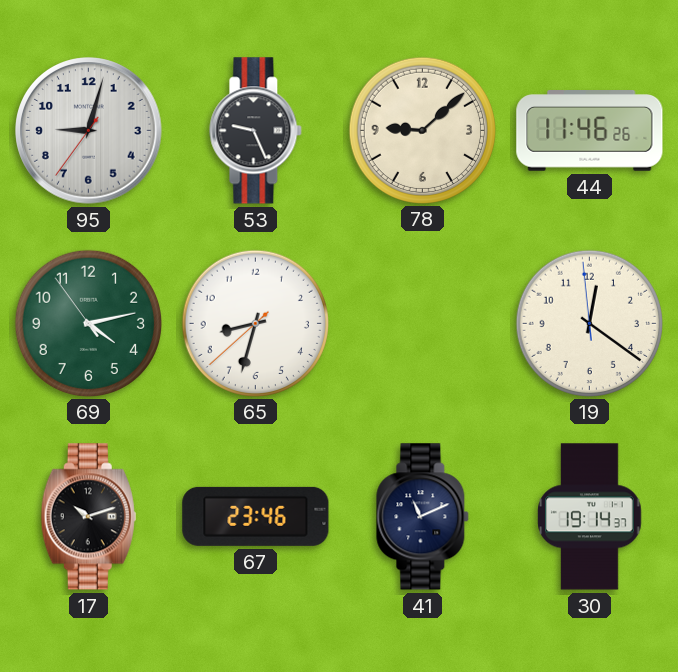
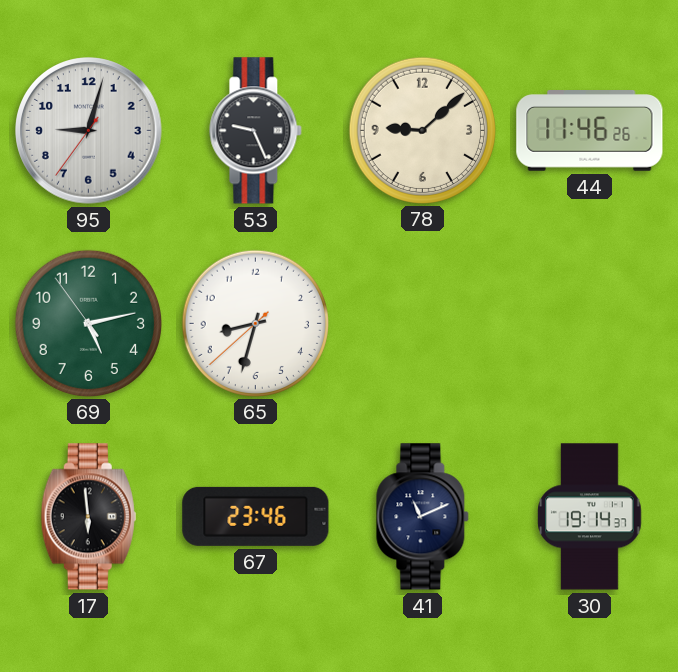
69: 4:12 -> 5:12 (88, 323)
19: 12:20 -> none (589, 323)
17: 10:12 -> 5:59 (88, 517)
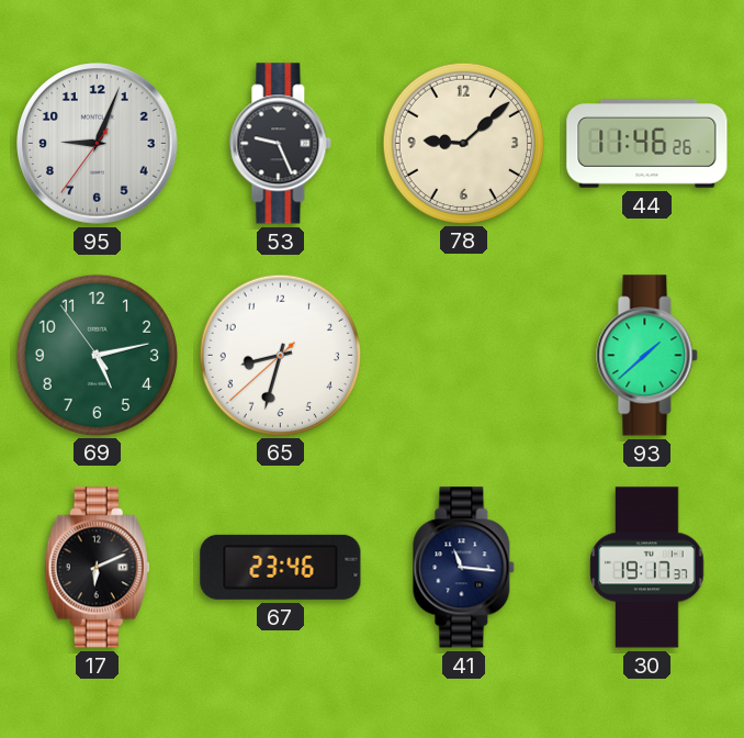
95: 9:02 -> 9:03 (98, 144)
93: none -> 1:38 (647, 356)
17: 5:59 -> 6:11 (97, 568)
41: 11:11 -> 11:16 (464, 568)
30: 19:14 -> 19:17 (647, 568)
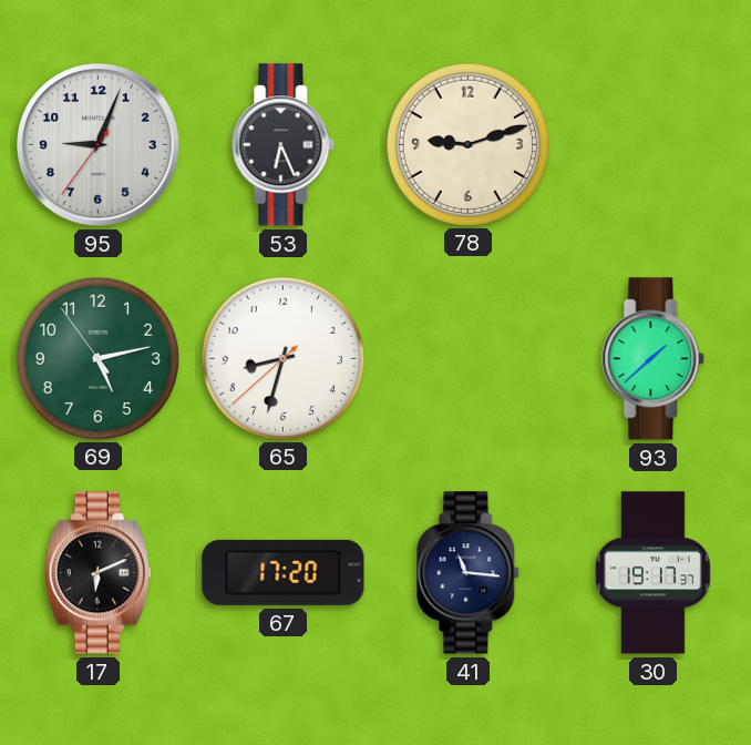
53: 9:26 -> 6:26 (284, 145)
78: 9:08 -> 9:12 (467, 144)
44: 11:46 -> none (647, 144)
67: 23:46 -> 17:20 (284, 572)
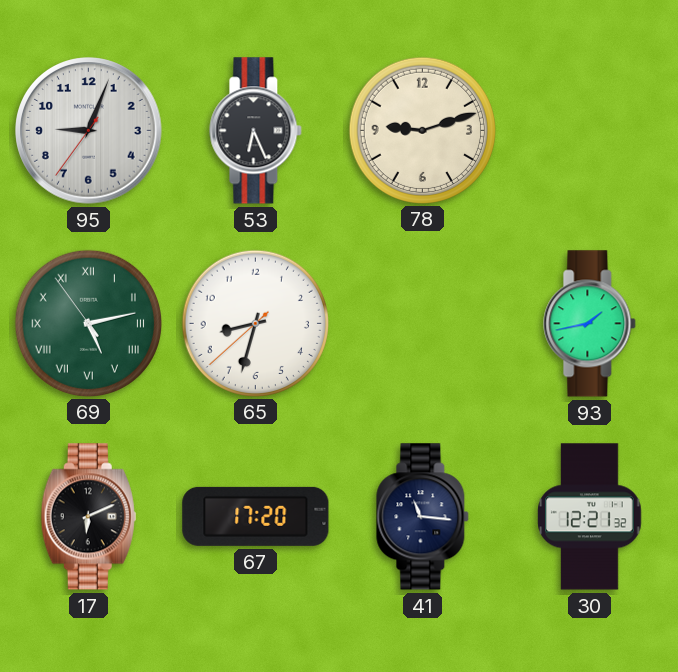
69 numerals: Arabic -> Roman (88, 323)
93: 1:38 -> 1:43 (590, 324)
30: 19:17 -> 12:21 (590, 517)
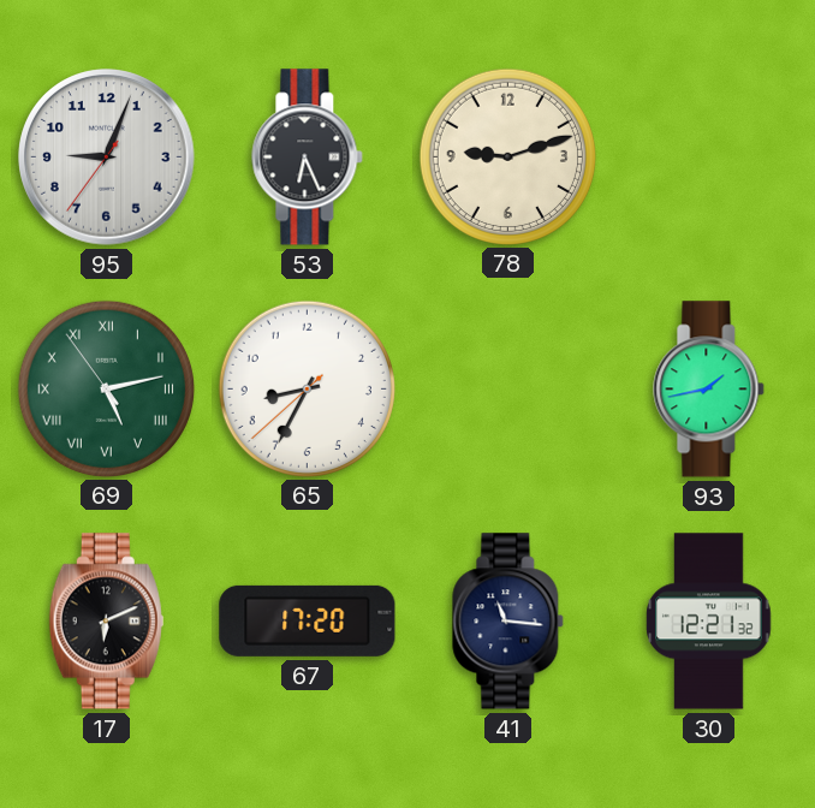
65: 8:32 -> 8:34 (307, 388)
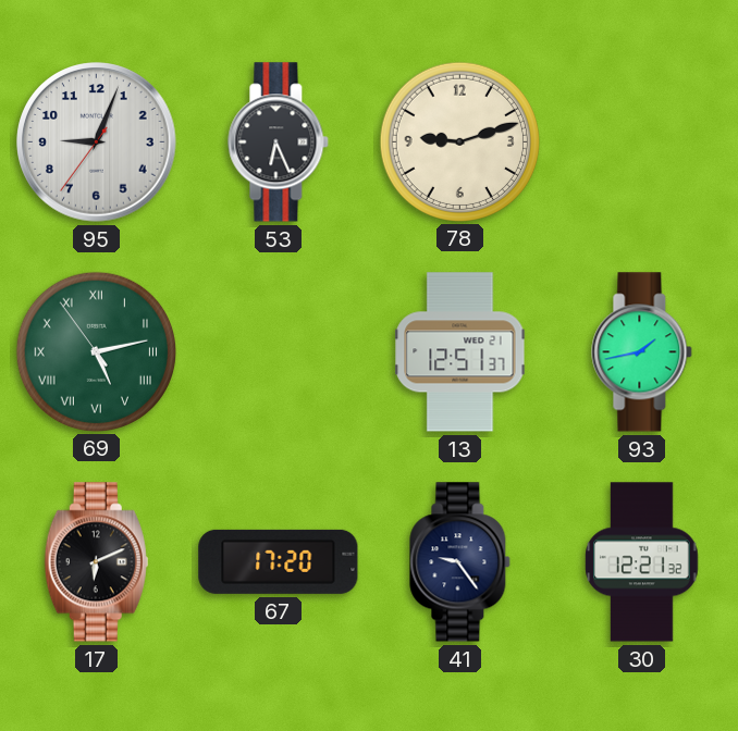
65: 8:34 -> none (307, 388)
13: none -> 12:51 (460, 352)
41: 11:16 -> 9:24 (460, 562)
